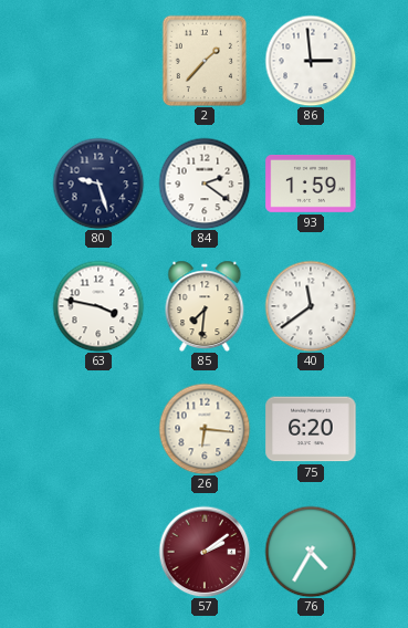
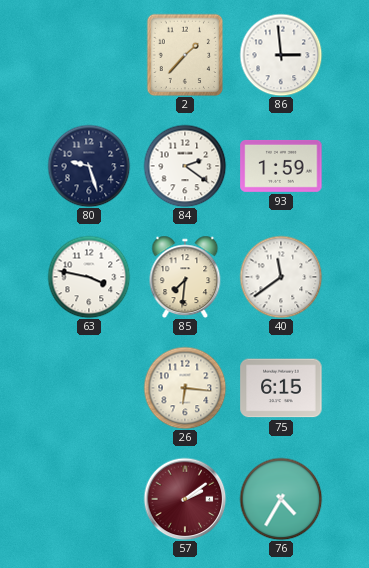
75: 6:20 -> 6:15 (281, 388)
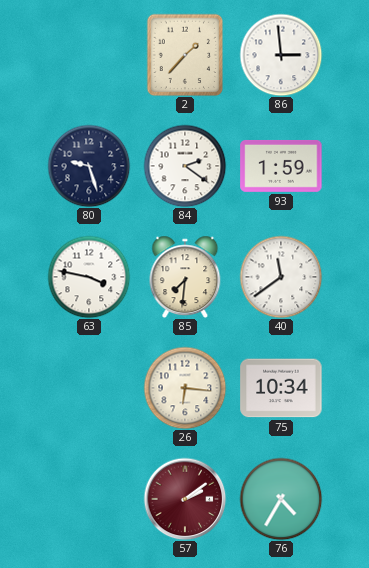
75: 6:15 -> 10:34 (281, 388)
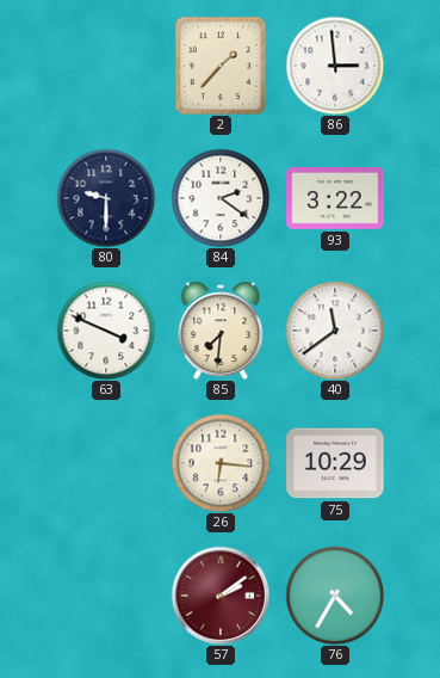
80: 9:27 -> 9:30 (106, 198)
93: 1:59 -> 3:22 (335, 198)
63: 3:47 -> 3:49 (106, 331)
75: 10:34 -> 10:29 (335, 463)
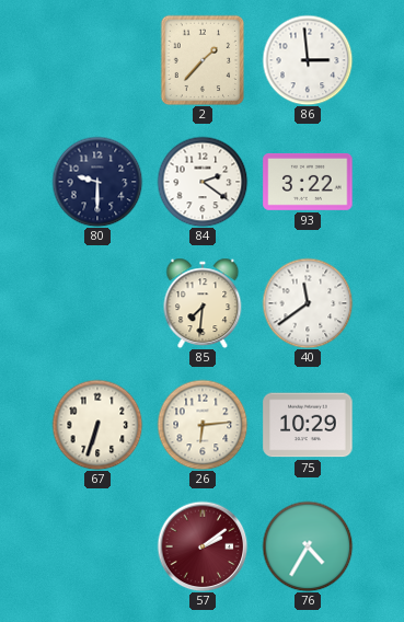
63: 3:49 -> none (106, 331)
67: none -> 6:33 (97, 425)
26: 6:16 -> 6:14 (203, 425)
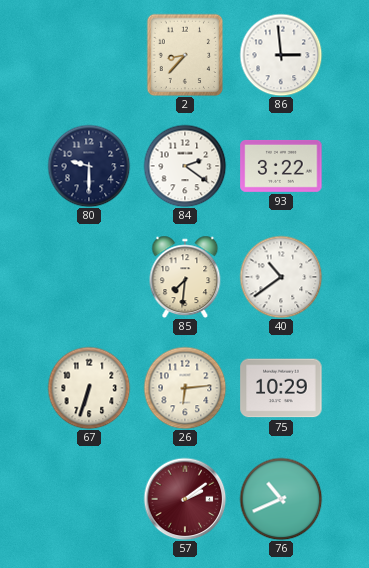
2: 1:37 -> 8:37 (185, 55)
40: 11:39 -> 10:39 (281, 277)
76: 4:35 -> 10:41 (281, 499)
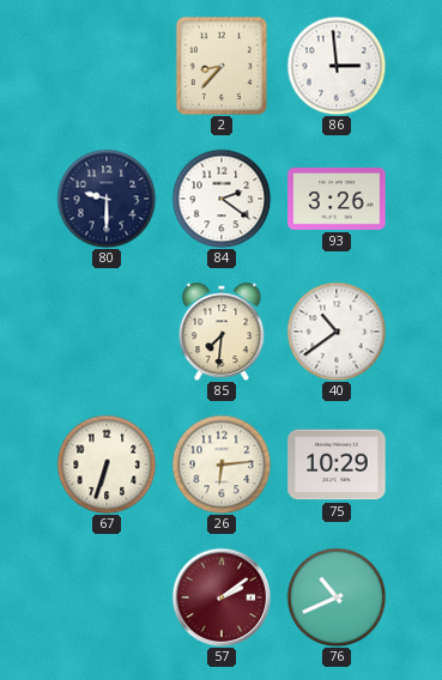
93: 3:22 -> 3:26 (337, 199)
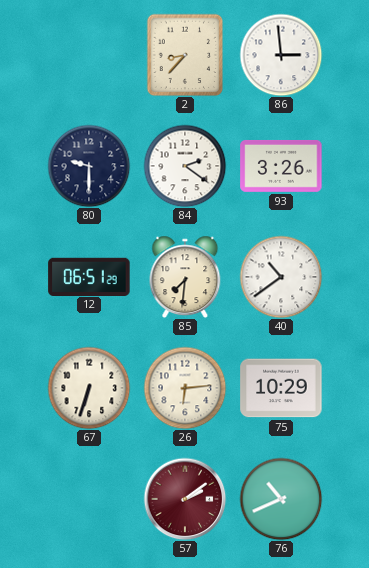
12: none -> 06:51 (89, 276)
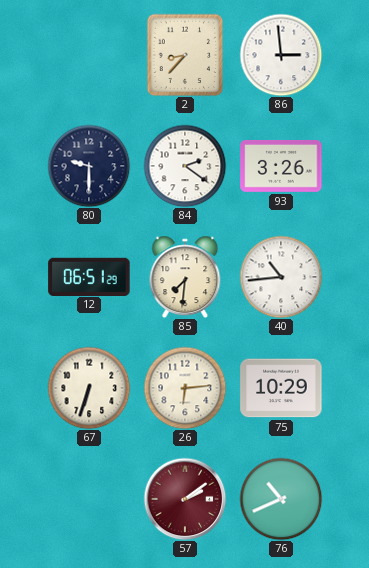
40: 10:39 -> 10:44 (281, 277)
